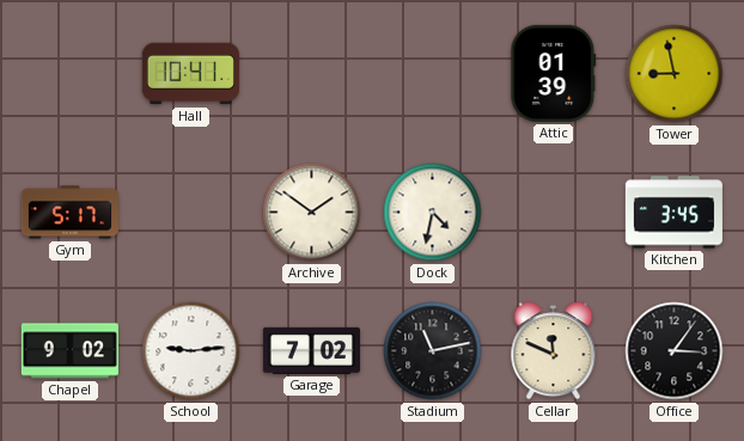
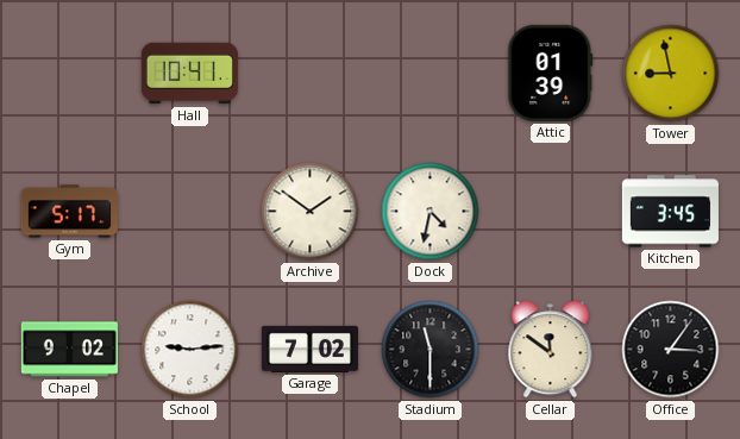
Stadium: 11:13 -> 11:30 (431, 350)
Cellar: 11:49 -> 11:51 (551, 350)
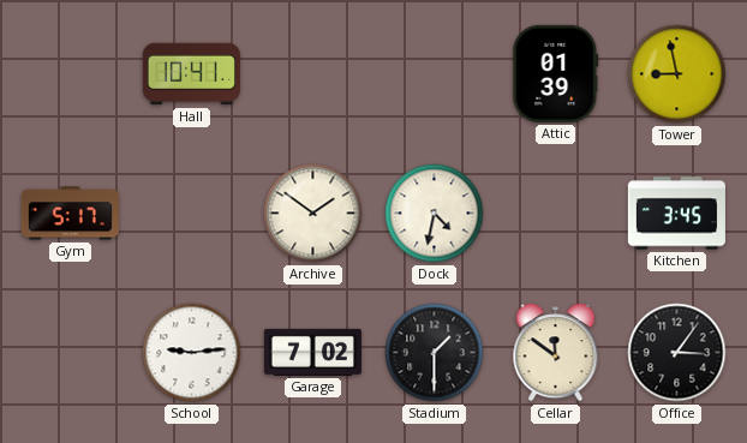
Chapel: 9:02 -> none (69, 350)
Stadium: 11:30 -> 1:30 (435, 353)
